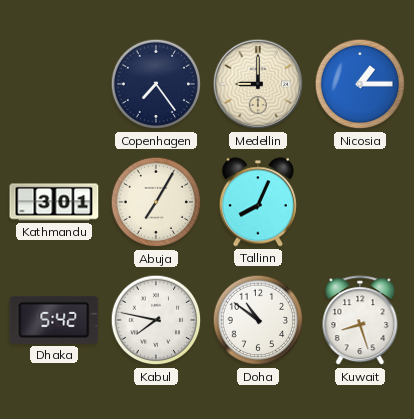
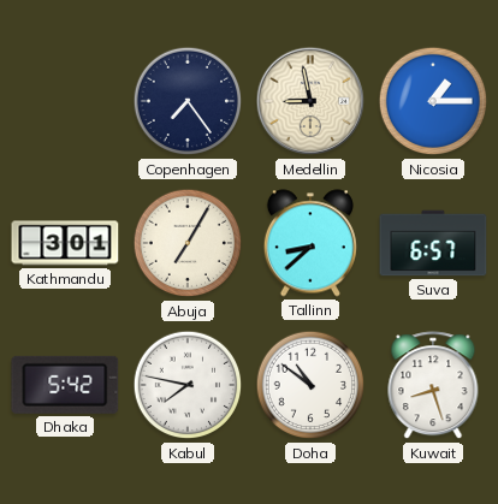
Medellin: 9:00 -> 8:58 (310, 101)
Tallinn: 8:04 -> 8:38 (310, 243)
Suva: none -> 6:57 (433, 243)
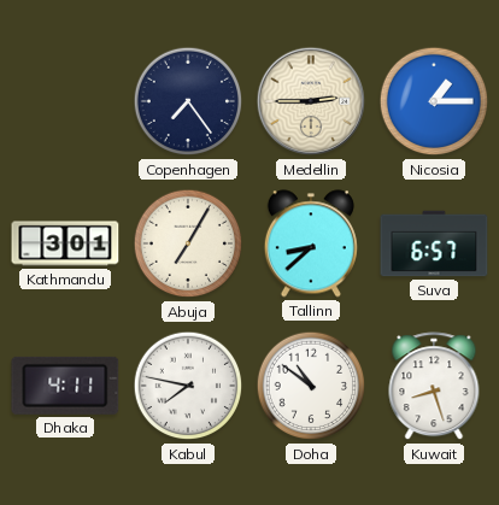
Medellin: 8:58 -> 2:45 (311, 101)
Dhaka: 5:42 -> 4:11 (65, 386)
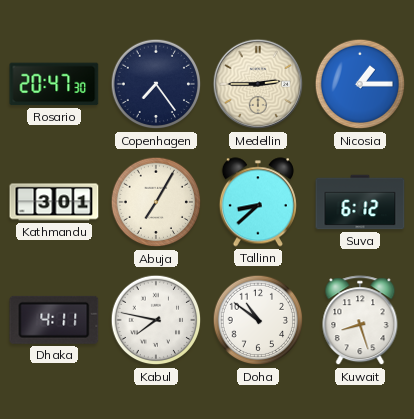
Rosario: none -> 20:47 (54, 84)
Suva: 6:57 -> 6:12 (360, 202)
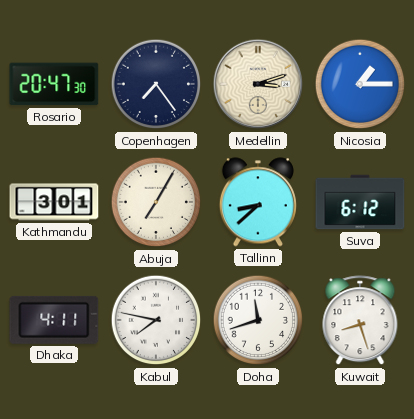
Medellin: 2:45 -> 3:12 (258, 84)
Doha: 10:51 -> 11:42 (258, 320)
